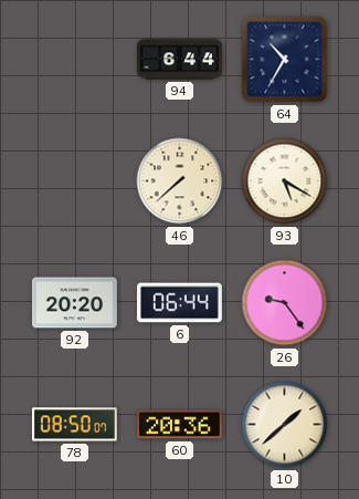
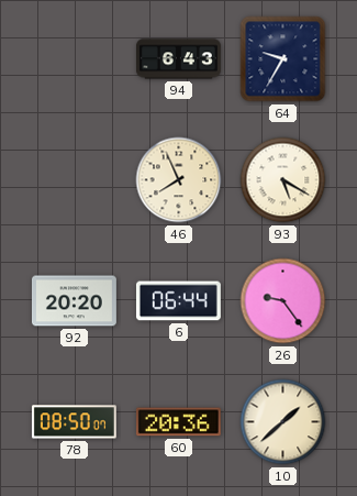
94: 6:44 -> 6:43 (178, 59)
64: 10:35 -> 9:35 (283, 59)
46: 7:38 -> 7:56 (179, 180)
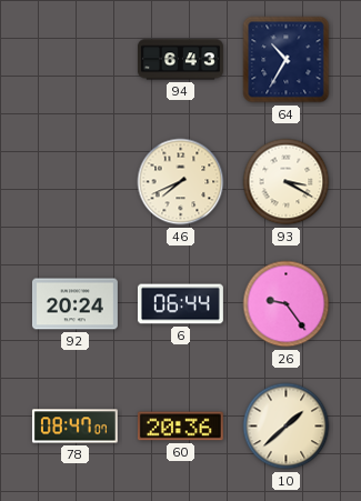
64: 9:35 -> 10:35 (287, 60)
46: 7:56 -> 7:41 (181, 182)
93: 5:20 -> 3:20 (287, 182)
92: 20:20 -> 20:24 (74, 304)
78: 08:50 -> 08:47 (74, 427)
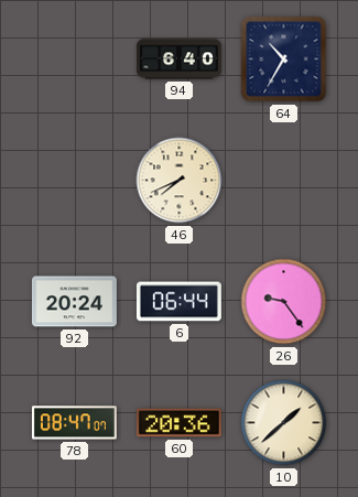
94: 6:43 -> 6:40 (178, 60)
93: 3:20 -> none (287, 182)
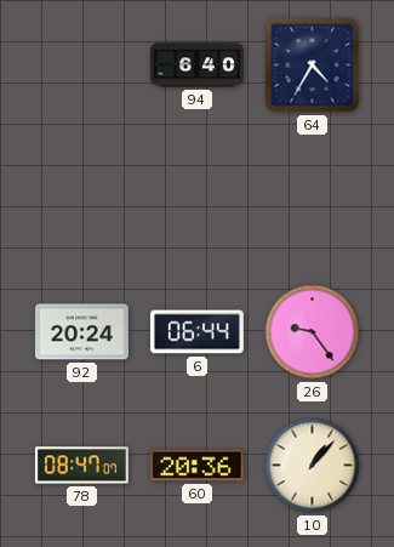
64: 10:35 -> 4:35 (313, 65)
46: 7:41 -> none (180, 181)
10: 1:38 -> 1:07 (313, 466)
